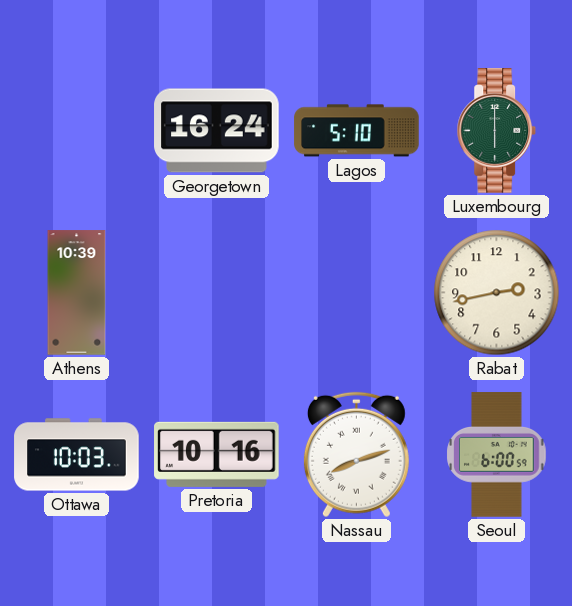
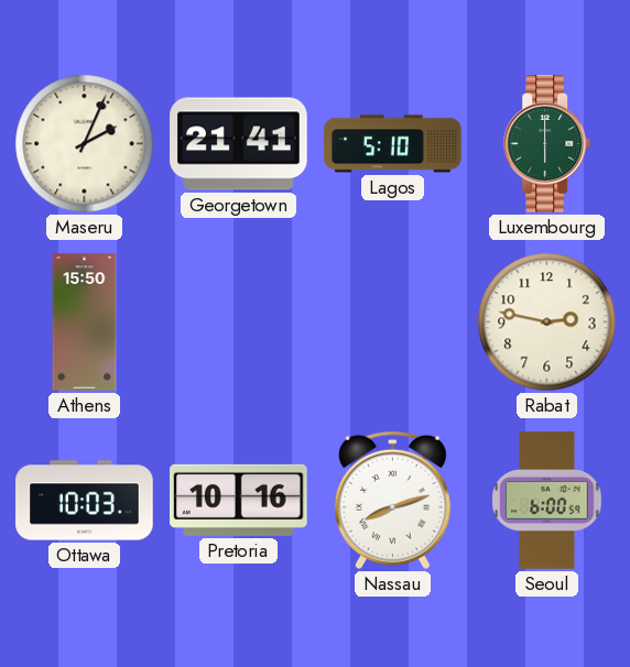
Maseru: none -> 2:04 (85, 144)
Georgetown: 16:24 -> 21:41 (239, 144)
Athens: 10:39 -> 15:50 (85, 322)
Rabat: 2:43 -> 2:47 (547, 322)
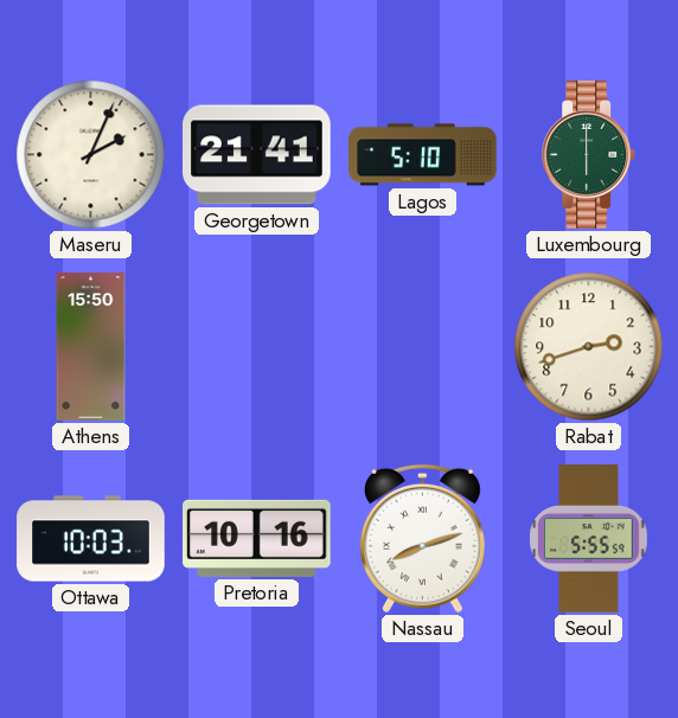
Rabat: 2:47 -> 2:42 (589, 347)
Seoul: 6:00 -> 5:55 (589, 539)
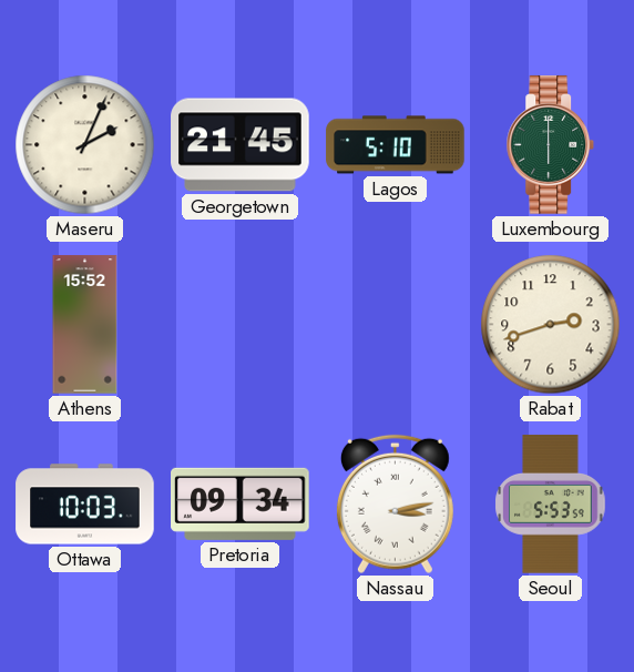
Georgetown: 21:41 -> 21:45 (241, 145)
Athens: 15:50 -> 15:52 (85, 325)
Pretoria: 10:16 -> 09:34 (241, 503)
Nassau: 8:12 -> 3:13 (395, 505)
Seoul: 5:55 -> 5:53 (551, 505)
